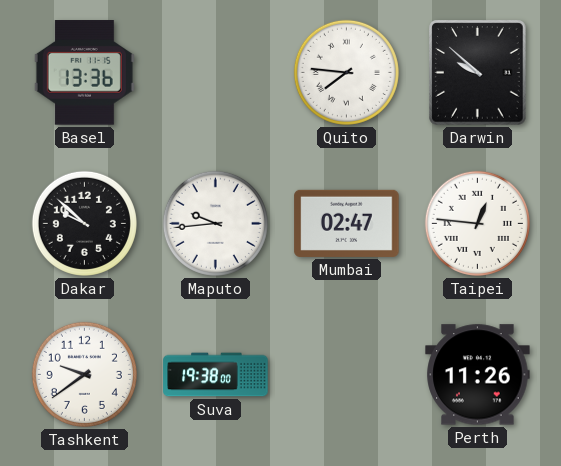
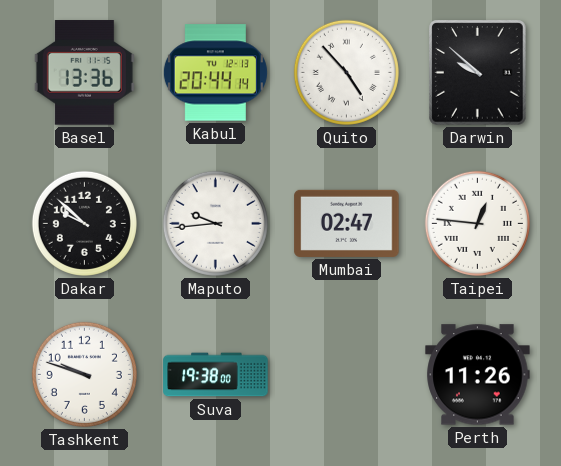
Kabul: none -> 20:44 (215, 73)
Quito: 7:46 -> 4:53 (346, 72)
Tashkent: 9:39 -> 9:48 (84, 374)
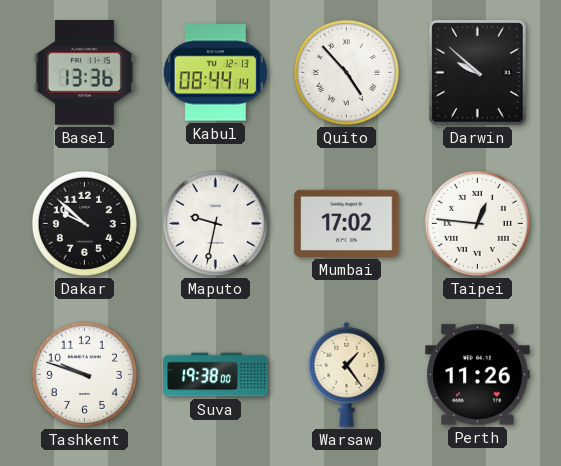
Kabul: 20:44 -> 08:44 (215, 73)
Maputo: 9:44 -> 9:32 (215, 223)
Mumbai: 02:47 -> 17:02 (347, 223)
Warsaw: none -> 1:24 (347, 374)
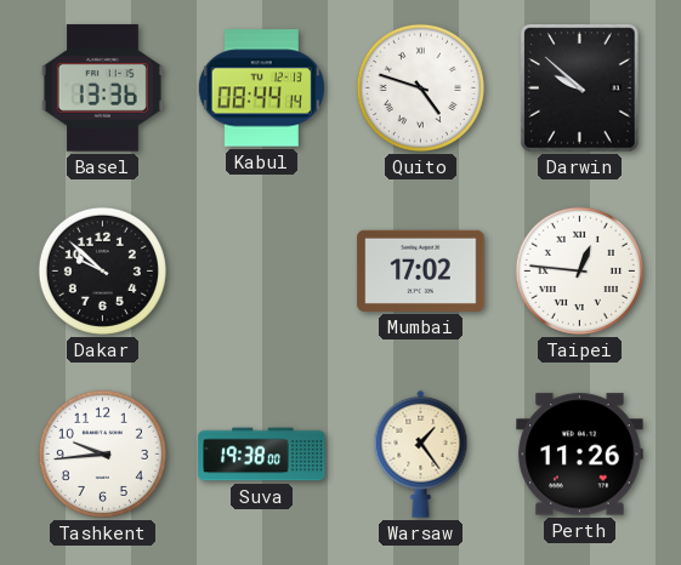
Quito: 4:53 -> 4:48 (420, 87)
Maputo: 9:32 -> none (215, 223)
Tashkent: 9:48 -> 9:44 (102, 453)
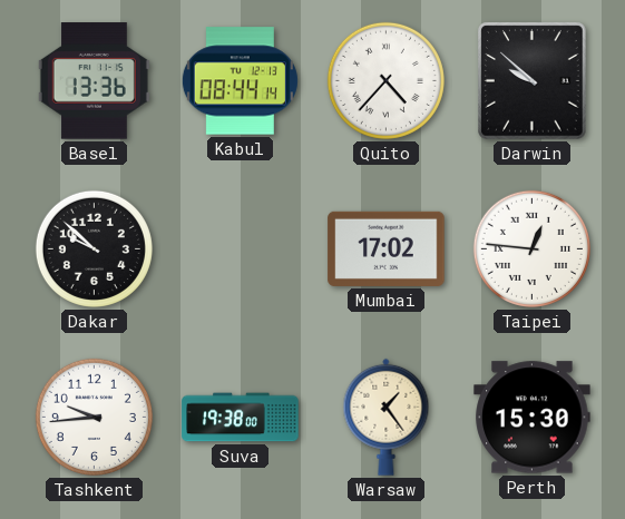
Quito: 4:48 -> 4:37 (385, 80)
Perth: 11:26 -> 15:30 (533, 418)
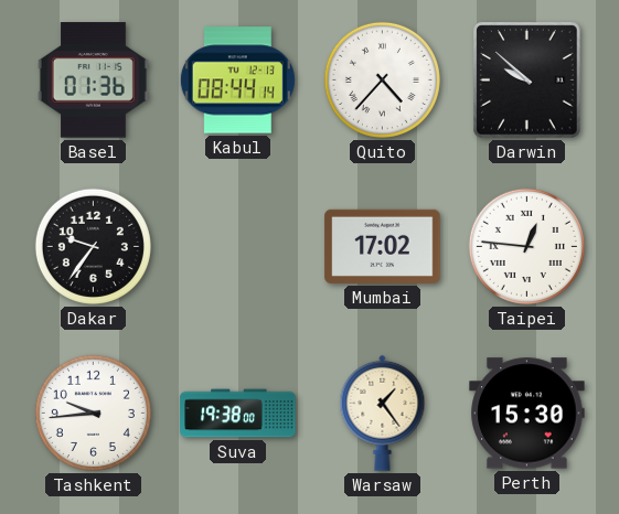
Basel: 13:36 -> 01:36 (93, 81)
Dakar: 9:52 -> 9:36 (93, 246)
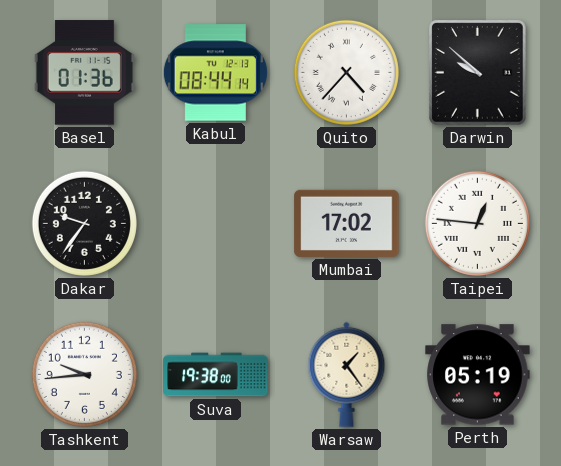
Perth: 15:30 -> 05:19 (478, 375)
